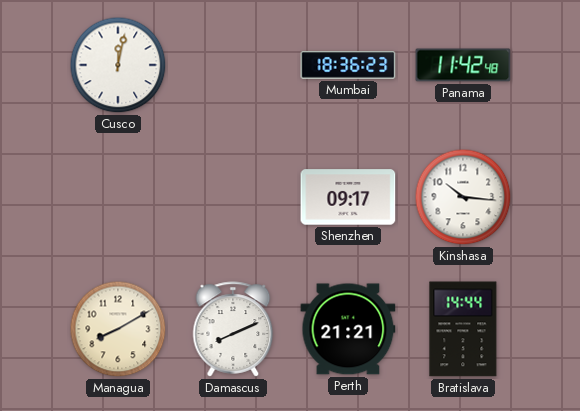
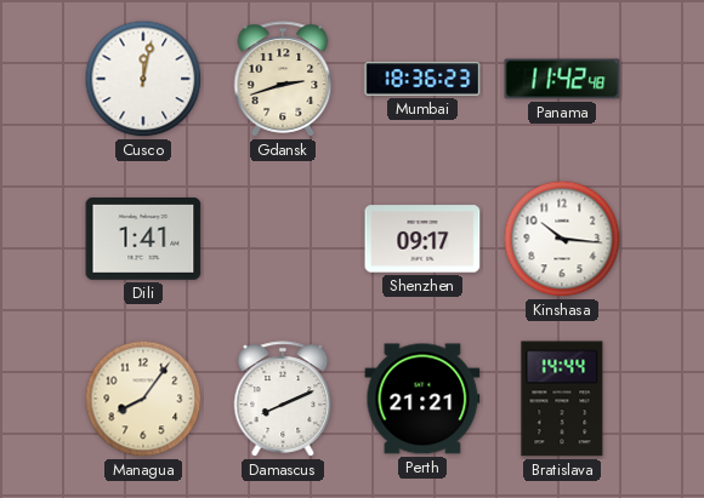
Gdansk: none -> 2:42 (283, 79)
Dili: none -> 1:41 (143, 240)
Managua: 8:10 -> 8:06 (143, 399)
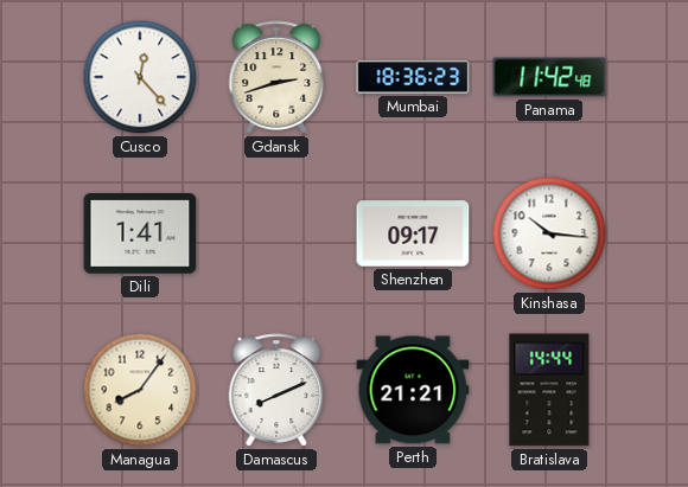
Cusco: 12:02 -> 12:23 (140, 77)
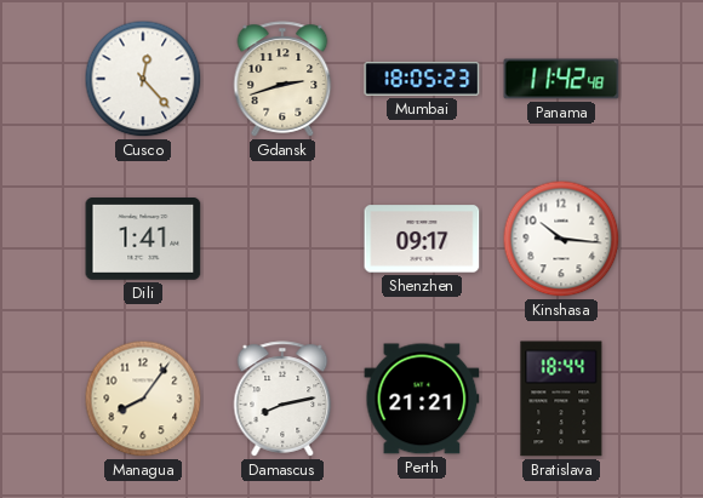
Mumbai: 18:36 -> 18:05 (422, 79)
Damascus: 8:11 -> 8:13 (282, 399)
Bratislava: 14:44 -> 18:44 (561, 399)
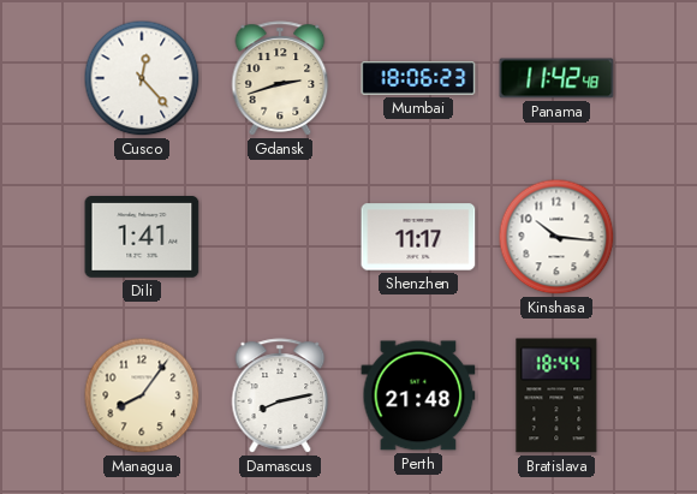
Mumbai: 18:05 -> 18:06 (418, 78)
Shenzhen: 09:17 -> 11:17 (418, 237)
Perth: 21:21 -> 21:48 (418, 395)
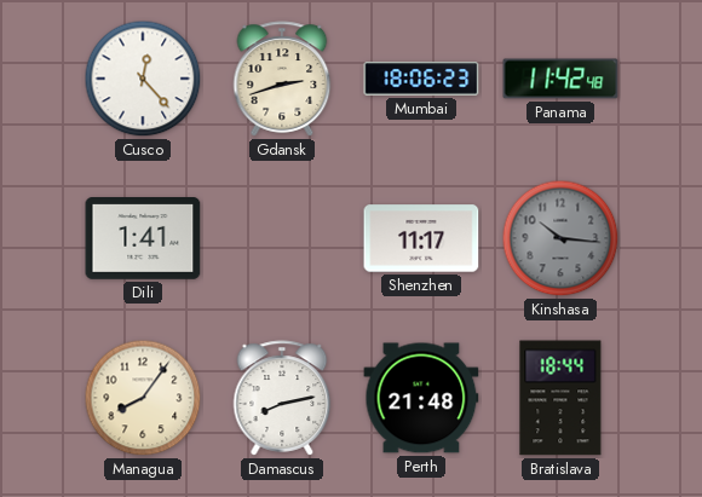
Kinshasa dial: white -> grey (560, 238)
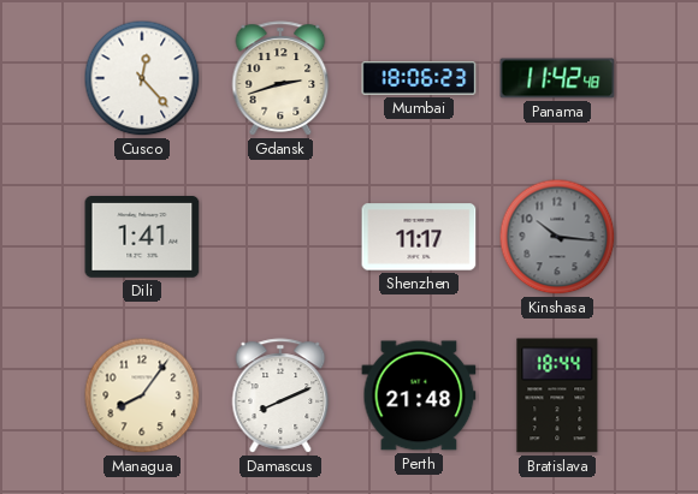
Damascus: 8:13 -> 8:11 (280, 395)
